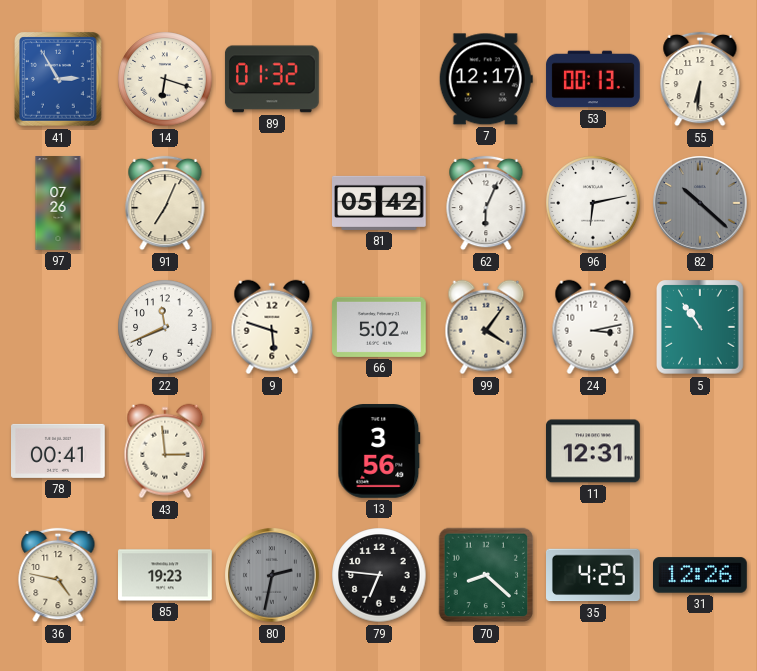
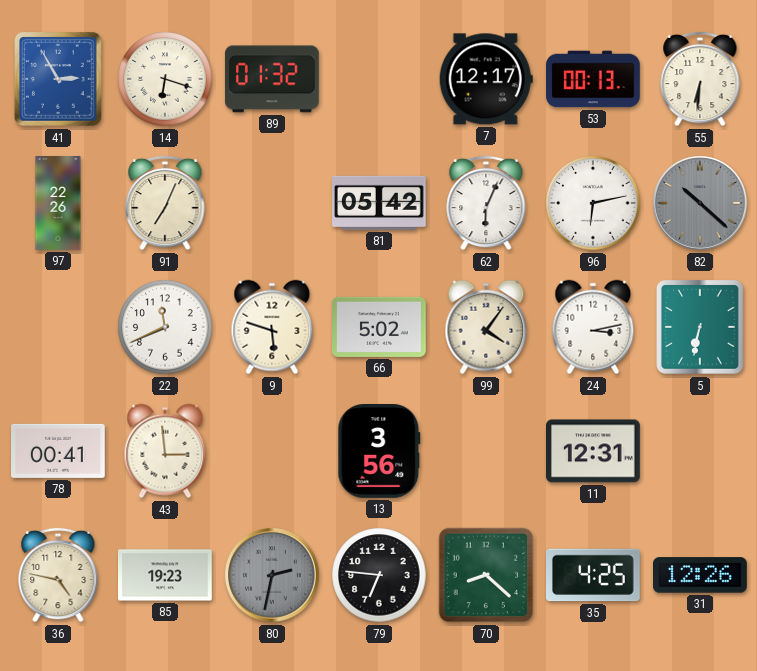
97: 07:26 -> 22:26 (58, 203)
5: 10:54 -> 6:32 (701, 327)
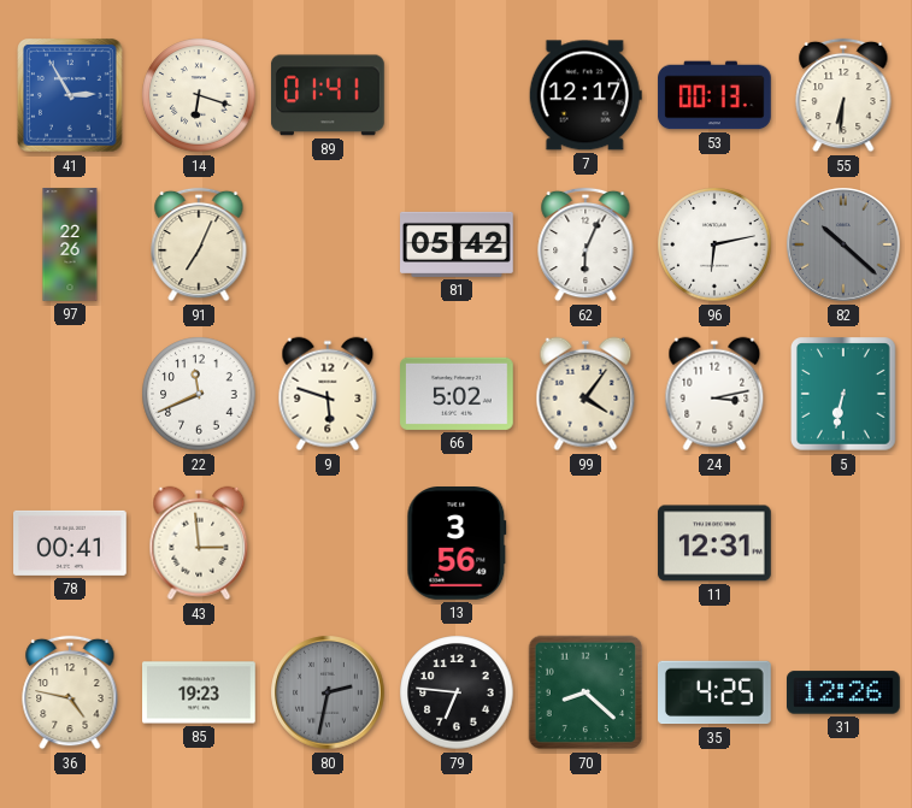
89: 01:32 -> 01:41 (328, 95)
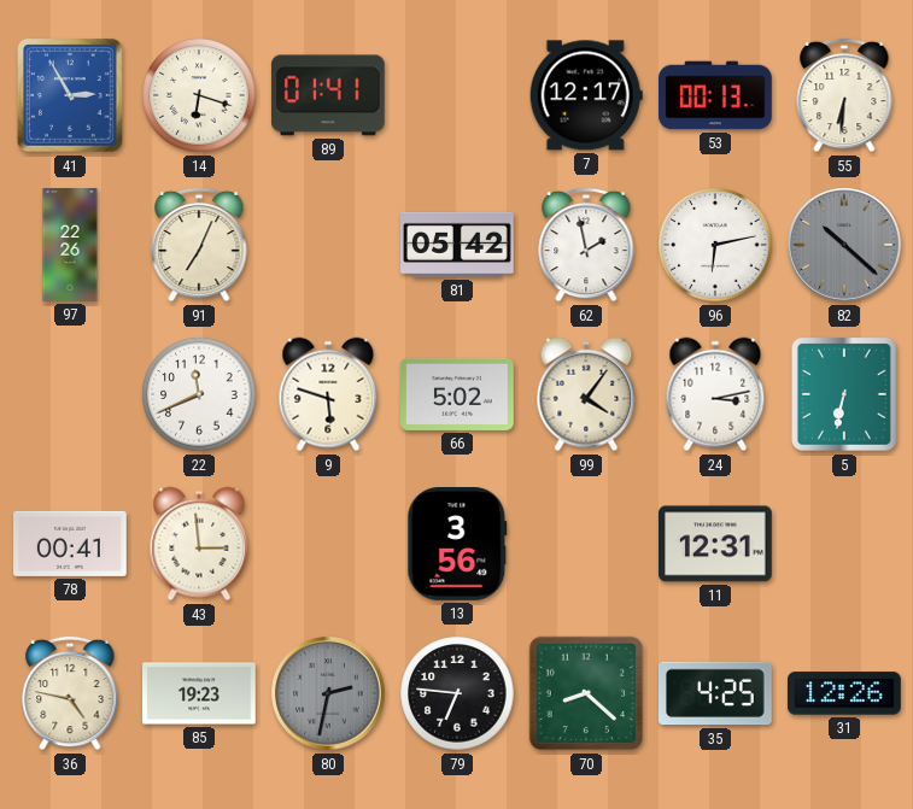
62: 6:04 -> 1:58 (586, 245)
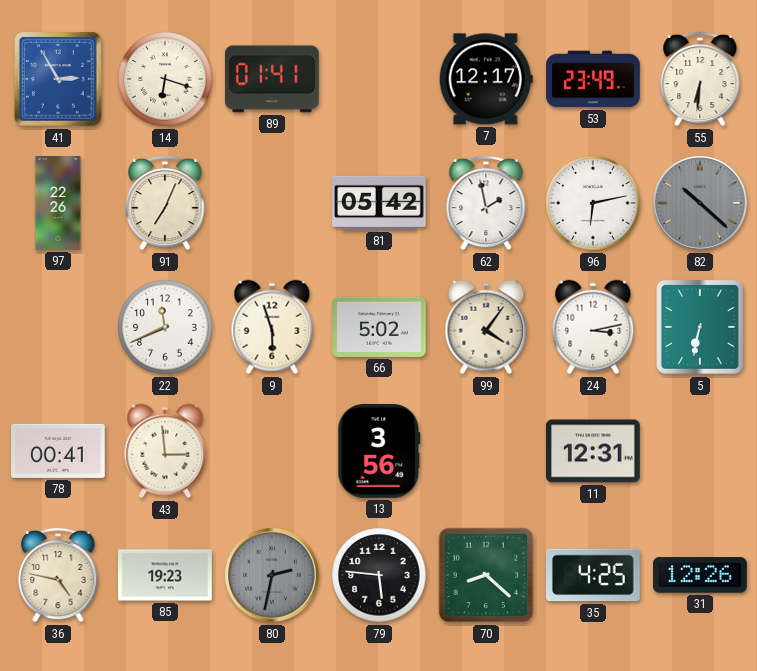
53: 00:13 -> 23:49 (593, 79)
9: 5:48 -> 5:57 (272, 327)
79: 6:46 -> 5:46 (379, 575)
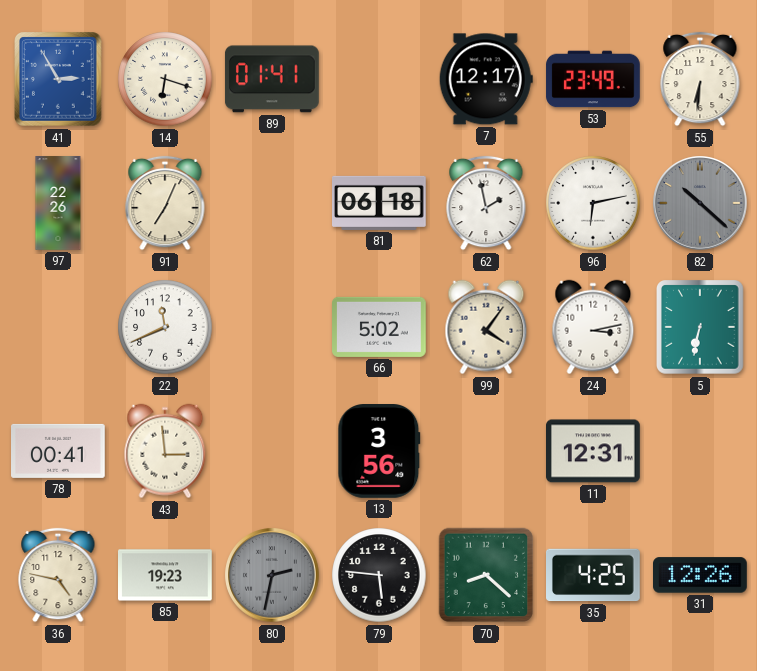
81: 05:42 -> 06:18 (379, 203)
9: 5:57 -> none (272, 327)
